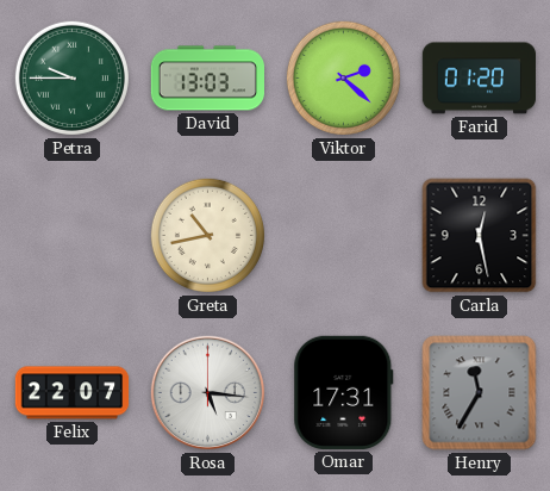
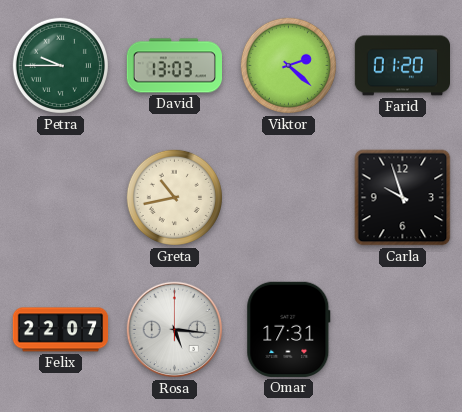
Carla: 12:28 -> 9:57 (403, 198)
Henry: 11:35 -> none (480, 393)
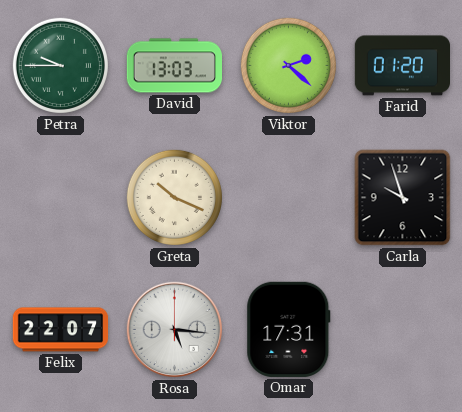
Greta: 10:43 -> 10:19 (174, 197)
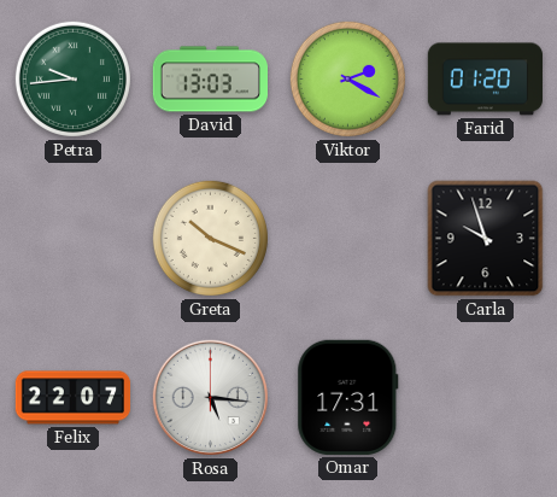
Petra: 9:45 -> 9:44 (72, 78)
Viktor: 2:22 -> 2:20 (347, 78)
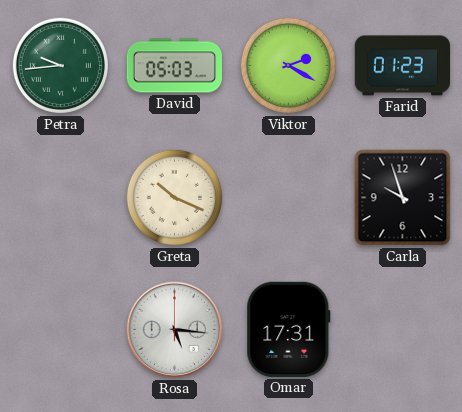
David: 13:03 -> 05:03 (174, 66)
Farid: 01:20 -> 01:23 (402, 66)
Felix: 22:07 -> none (74, 398)
